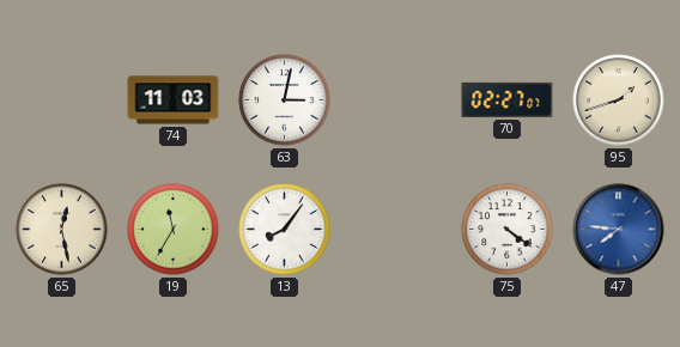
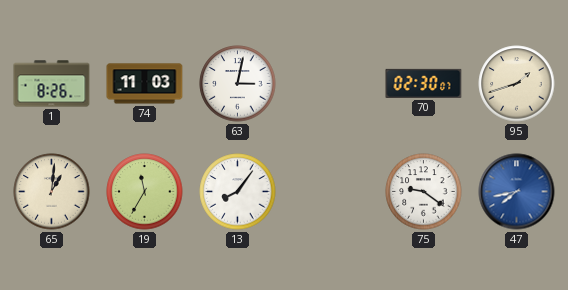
1: none -> 8:26 (52, 84)
70: 02:27 -> 02:30 (424, 83)
65: 12:28 -> 1:01 (52, 192)
75: 4:21 -> 9:21 (424, 192)
47: 7:46 -> 7:43 (517, 192)
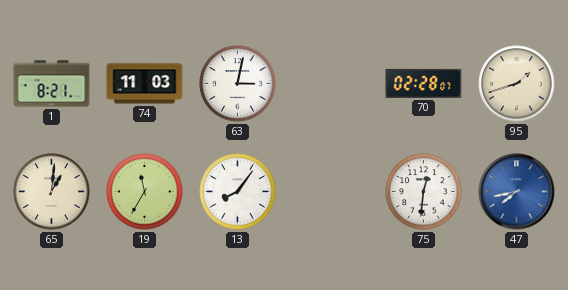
1: 8:26 -> 8:21 (52, 84)
70: 02:30 -> 02:28 (424, 83)
75: 9:21 -> 12:31 (424, 192)
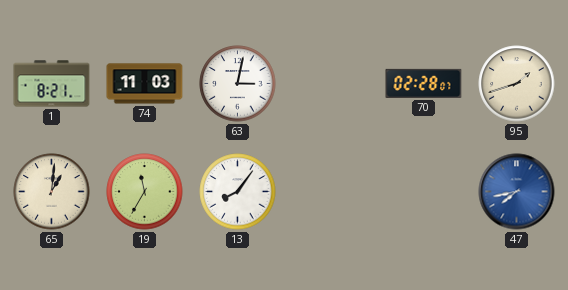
75: 12:31 -> none (424, 192)
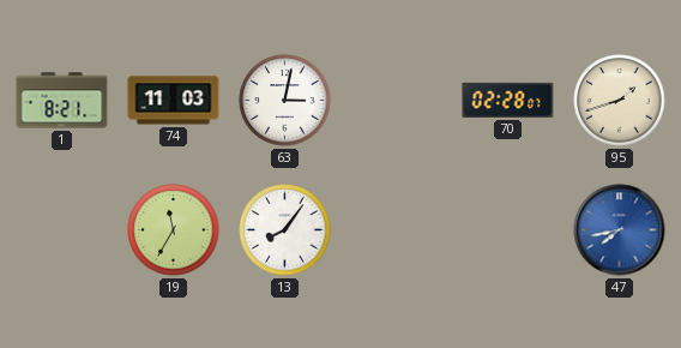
65: 1:01 -> none (52, 192)
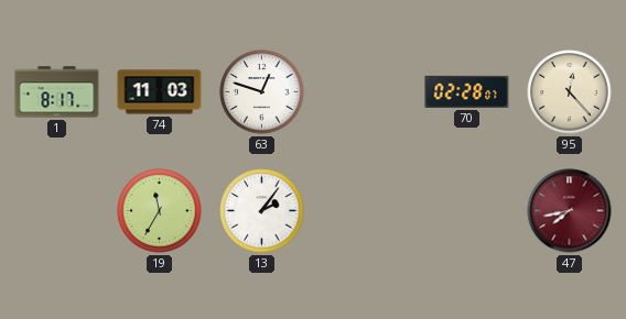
1: 8:21 -> 8:17 (57, 92)
63: 3:02 -> 12:48 (262, 92)
95: 1:42 -> 12:23 (570, 92)
13: 8:06 -> 2:06 (262, 211)
47 dial: blue -> burgundy (570, 211)
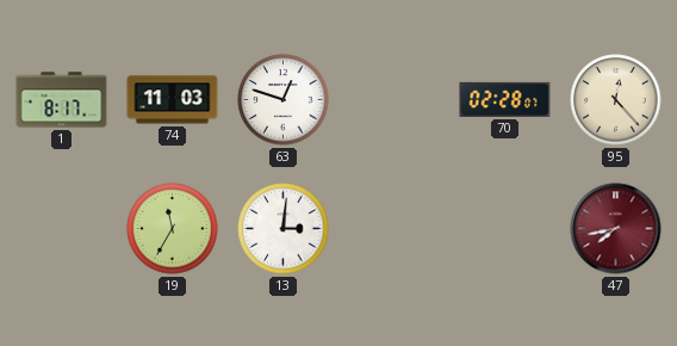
13: 2:06 -> 3:01 (284, 229)
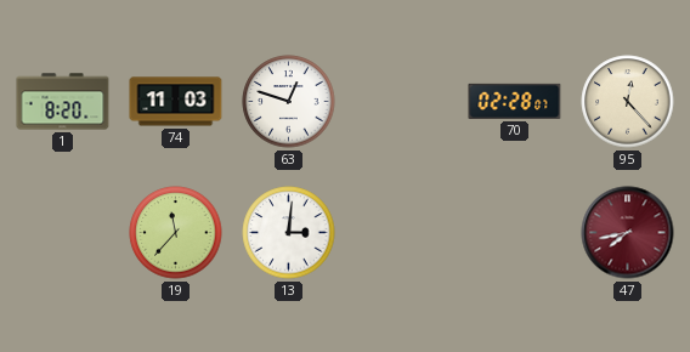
1: 8:17 -> 8:20 (63, 102)
19: 11:35 -> 11:37 (176, 233)
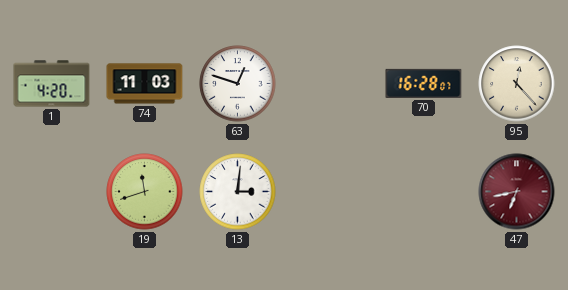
1: 8:20 -> 4:20 (52, 84)
70: 02:28 -> 16:28 (424, 83)
19: 11:37 -> 11:42 (145, 192)
47: 7:43 -> 6:43 (517, 192)
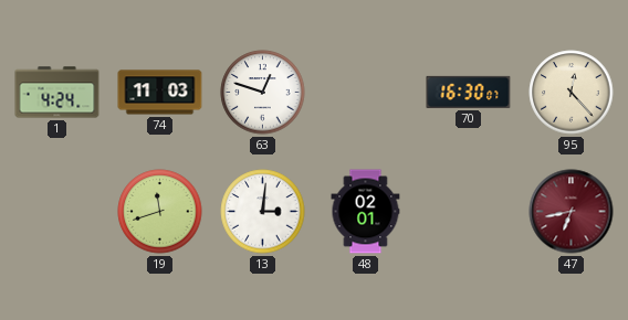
1: 4:20 -> 4:24 (57, 93)
70: 16:28 -> 16:30 (469, 92)
48: none -> 02:01 (366, 212)
